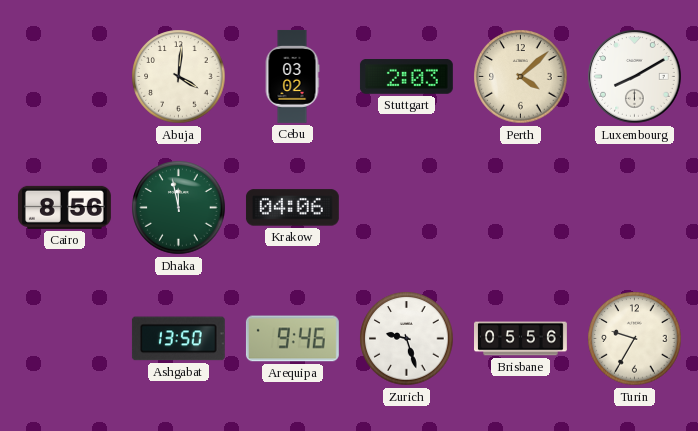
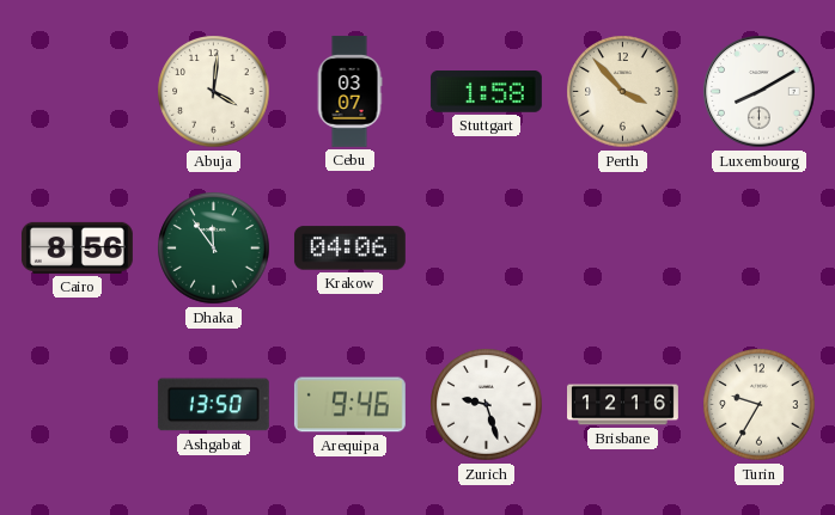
Cebu: 03:02 -> 03:07 (349, 91)
Stuttgart: 2:03 -> 1:58 (486, 92)
Perth: 4:08 -> 3:53 (623, 92)
Dhaka: 11:58 -> 11:54 (214, 249)
Brisbane: 05:56 -> 12:16 (623, 405)
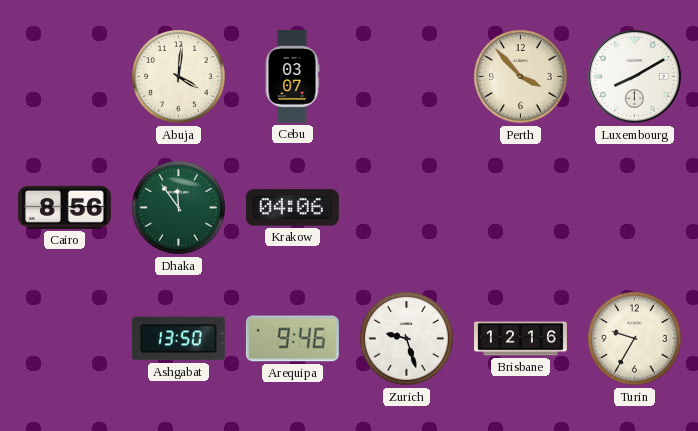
Stuttgart: 1:58 -> none (486, 92)
